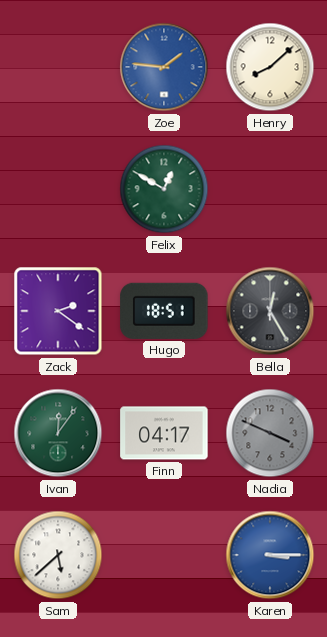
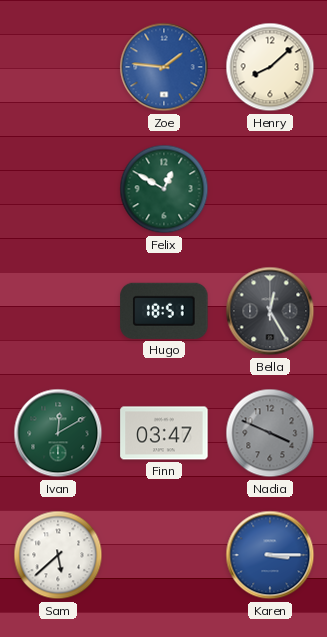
Zack: 2:21 -> none (58, 311)
Ivan: 12:06 -> 12:10 (58, 433)
Finn: 04:17 -> 03:47 (164, 433)
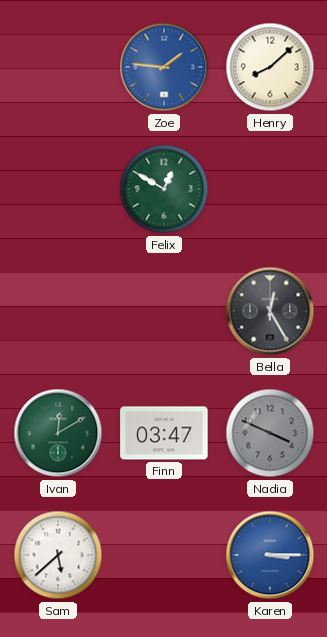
Hugo: 18:51 -> none (164, 311)
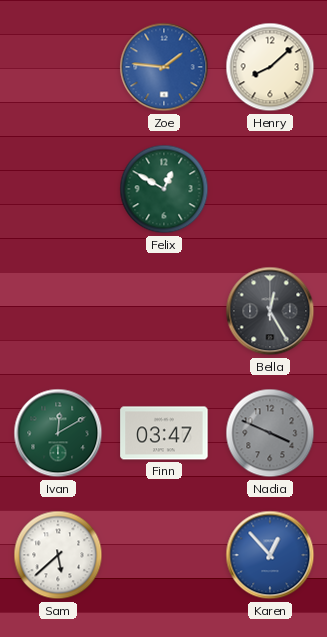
Karen: 3:15 -> 12:53 (270, 555)
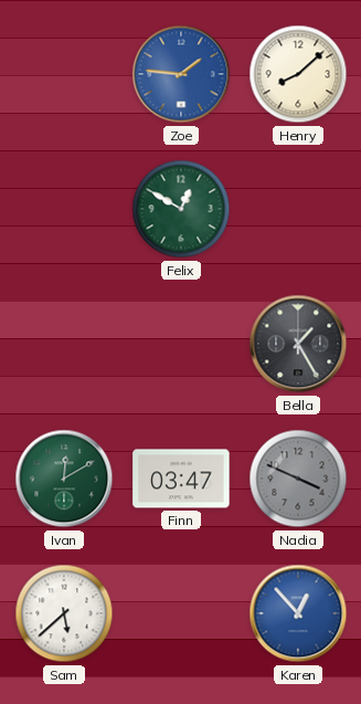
Bella: 12:25 -> 1:25 (298, 344)
